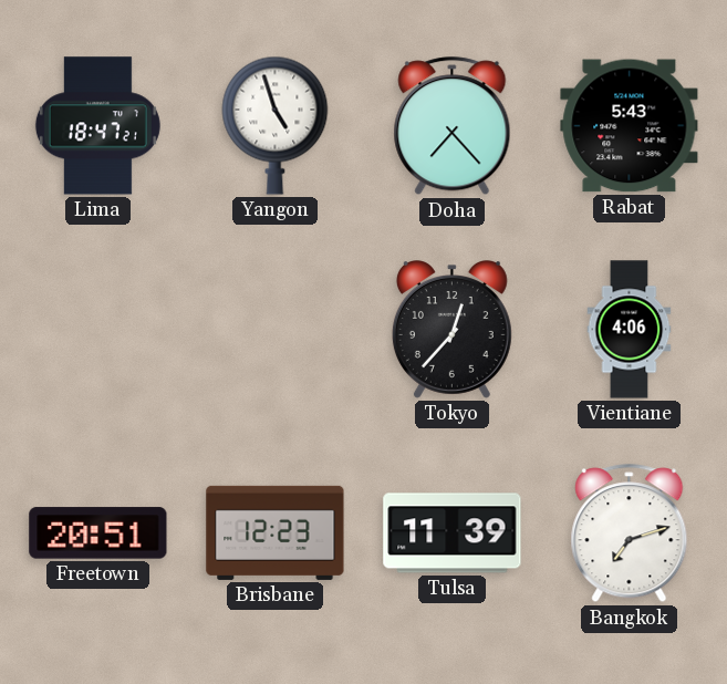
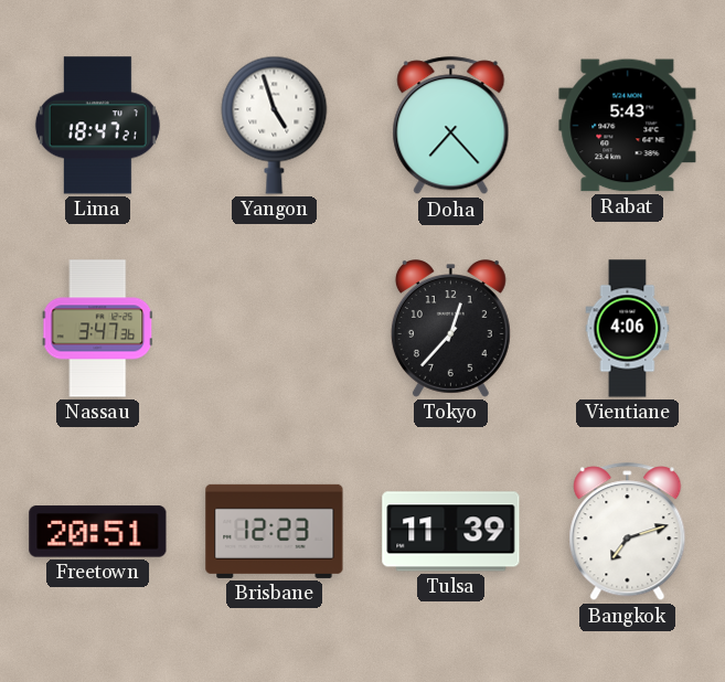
Nassau: none -> 3:47 (98, 329)
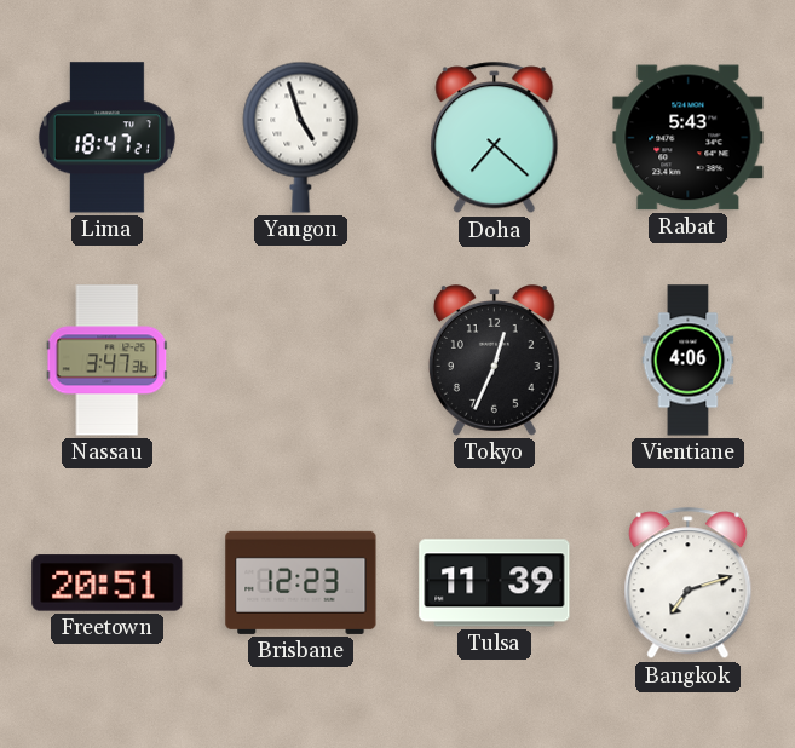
Doha: 7:23 -> 7:22 (495, 138)
Tokyo: 12:37 -> 12:34 (494, 361)
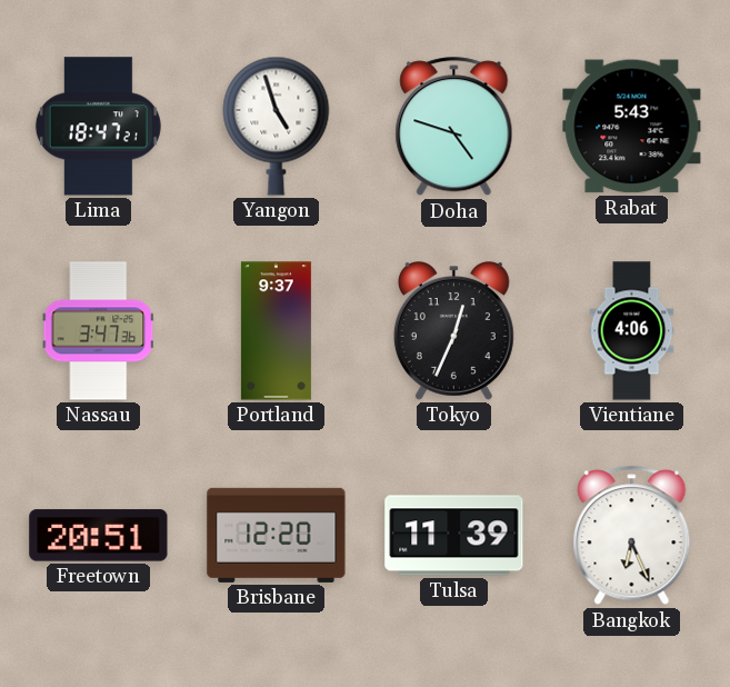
Doha: 7:22 -> 4:48 (454, 127)
Portland: none -> 9:37 (276, 331)
Brisbane: 12:23 -> 12:20 (277, 535)
Bangkok: 7:12 -> 6:26 (632, 536)
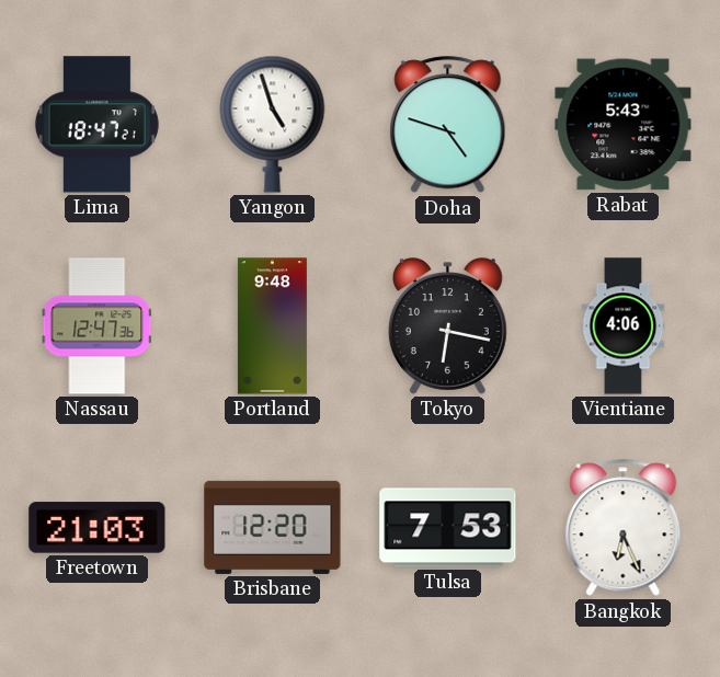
Nassau: 3:47 -> 12:47 (98, 326)
Portland: 9:37 -> 9:48 (272, 326)
Tokyo: 12:34 -> 6:17 (447, 326)
Freetown: 20:51 -> 21:03 (98, 528)
Tulsa: 11:39 -> 7:53 (448, 528)
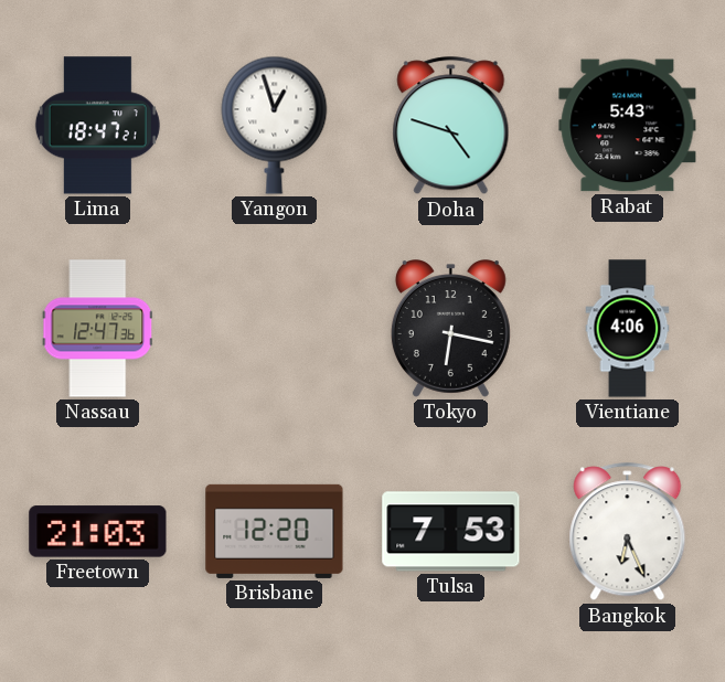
Yangon: 4:57 -> 12:57 (275, 125)
Portland: 9:48 -> none (272, 326)
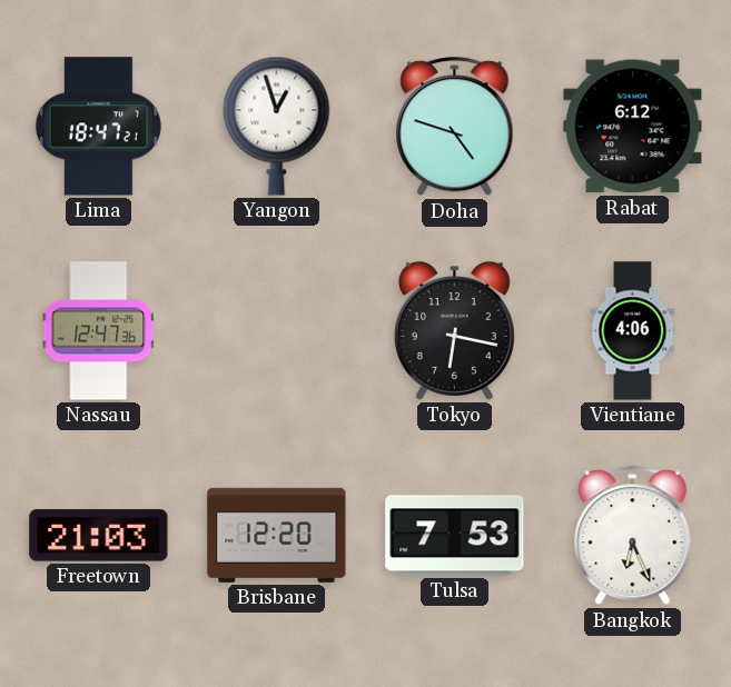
Rabat: 5:43 -> 6:12 (633, 127)
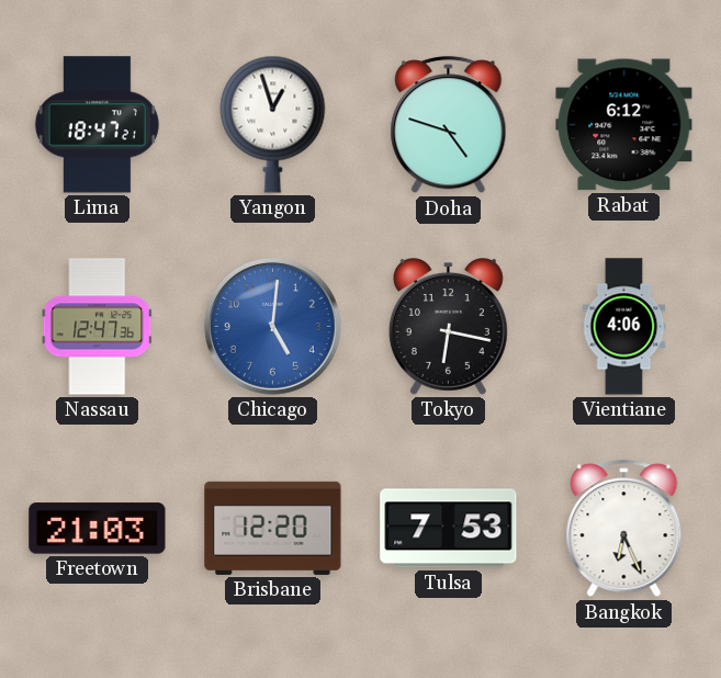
Chicago: none -> 5:01 (272, 326)
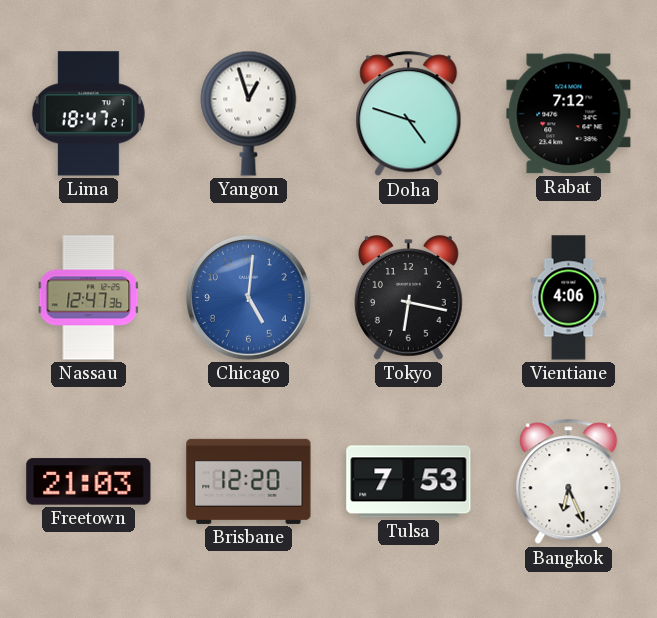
Rabat: 6:12 -> 7:12 (569, 114)
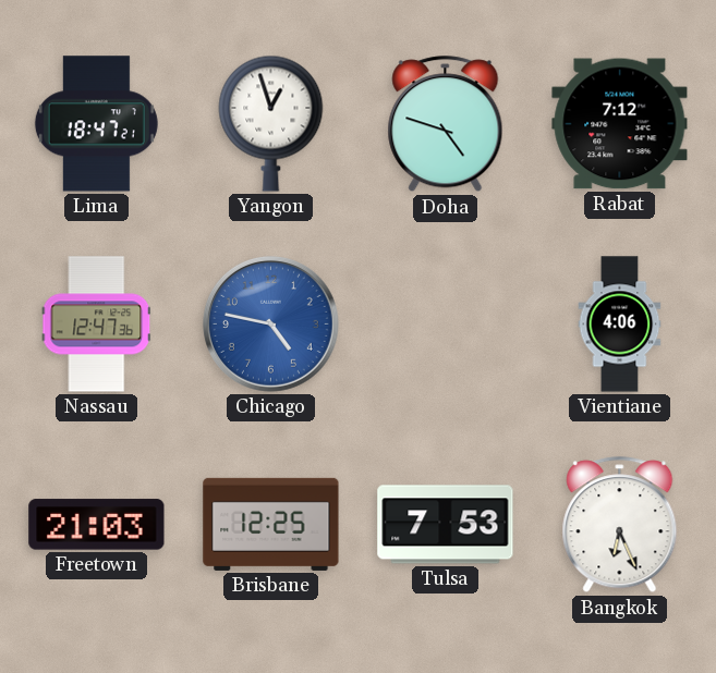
Chicago: 5:01 -> 4:47 (270, 323)
Tokyo: 6:17 -> none (408, 298)
Brisbane: 12:20 -> 12:25 (271, 524)
